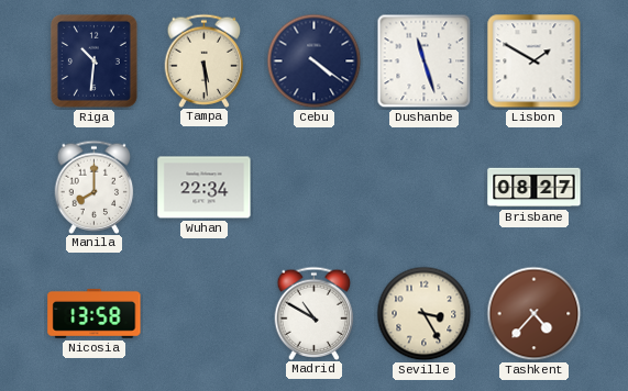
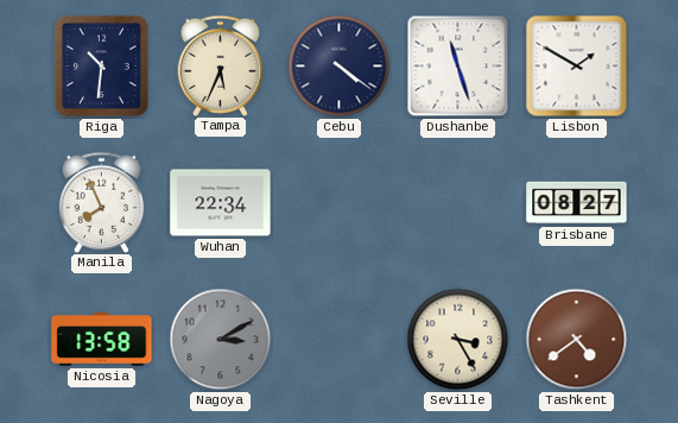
Tampa: 5:29 -> 5:34 (221, 65)
Manila: 8:00 -> 7:56 (102, 202)
Nagoya: none -> 3:10 (221, 340)
Madrid: 10:50 -> none (315, 313)
Tashkent: 4:37 -> 4:39 (577, 340)
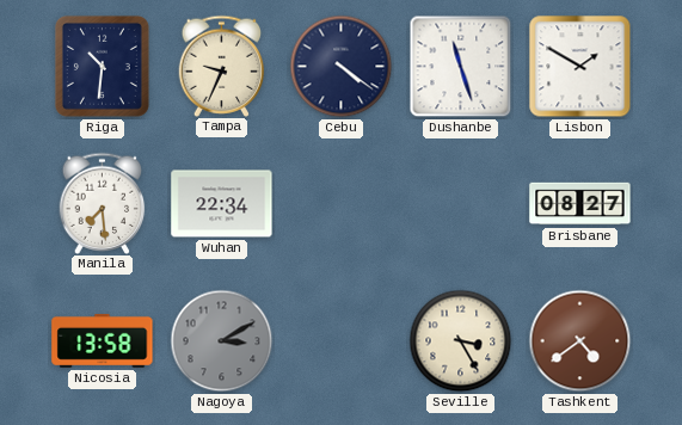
Tampa: 5:34 -> 9:34 (222, 66)
Manila: 7:56 -> 7:29 (103, 203)
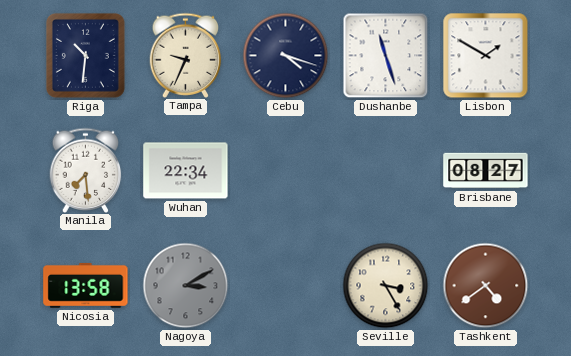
Cebu: 4:21 -> 4:18 (286, 56)
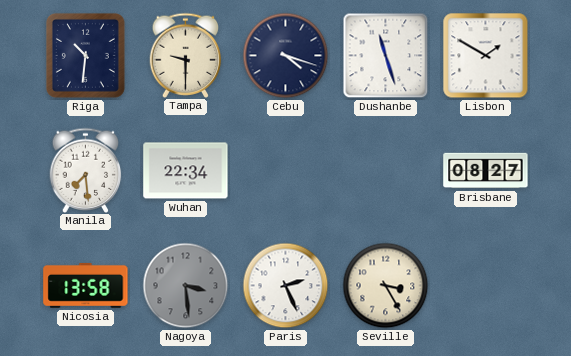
Tampa: 9:34 -> 9:30 (186, 55)
Nagoya: 3:10 -> 3:29 (186, 286)
Paris: none -> 2:26 (286, 286)
Tashkent: 4:39 -> none (486, 286)
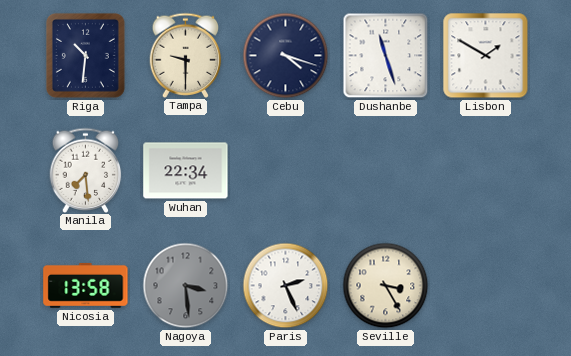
Brisbane: 08:27 -> none (486, 171)
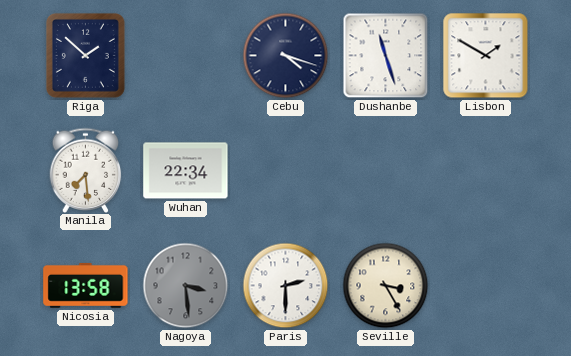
Riga: 10:31 -> 1:52 (85, 55)
Tampa: 9:30 -> none (186, 55)
Paris: 2:26 -> 2:30 (286, 286)
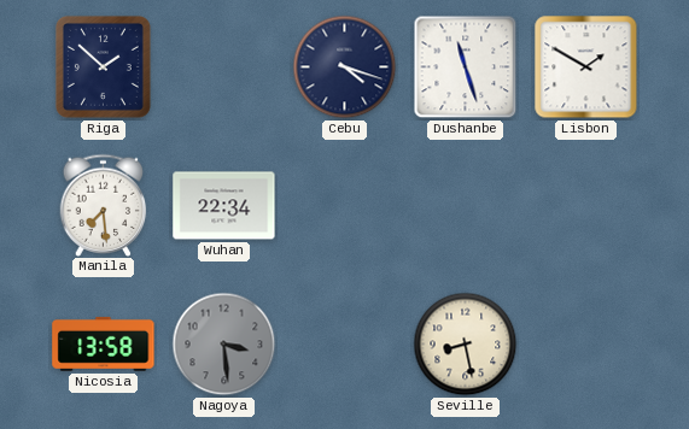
Paris: 2:30 -> none (286, 286)
Seville: 3:25 -> 8:28 (466, 345)
